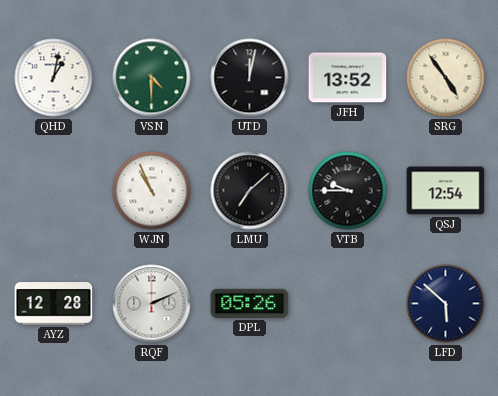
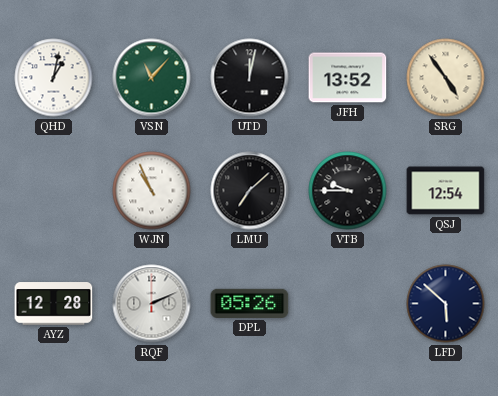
VSN: 4:30 -> 11:07 (152, 78)
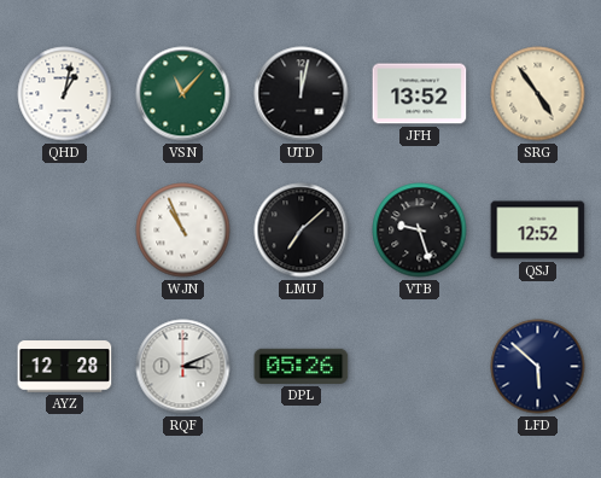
VTB: 9:45 -> 9:27 (420, 231)
QSJ: 12:54 -> 12:52 (538, 231)
RQF: 2:11 -> 3:11 (183, 367)
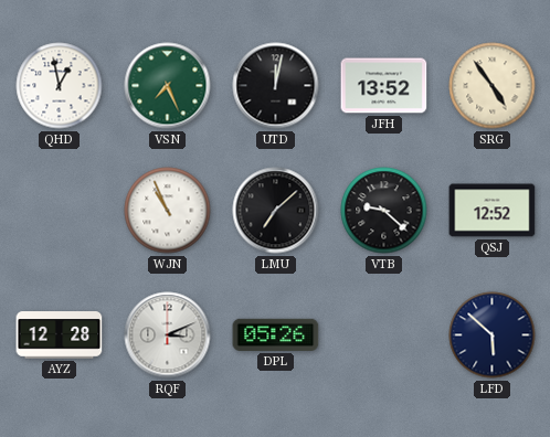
QHD: 1:02 -> 12:58 (60, 86)
VSN: 11:07 -> 7:26 (168, 86)
VTB: 9:27 -> 9:22 (384, 211)
